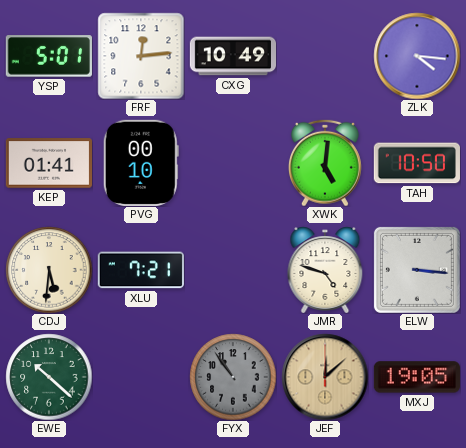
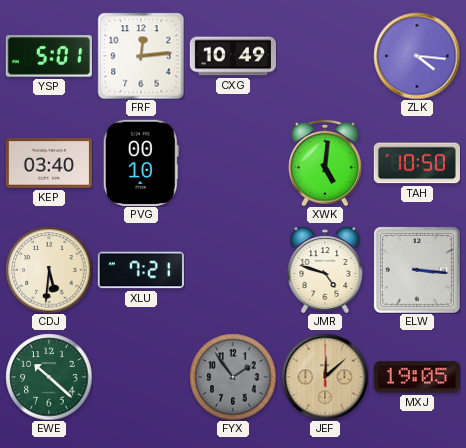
KEP: 01:41 -> 03:40 (48, 163)
FYX: 10:54 -> 1:54 (233, 377)
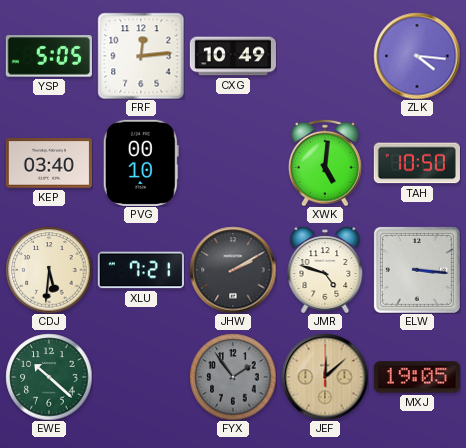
YSP: 5:01 -> 5:05 (49, 56)
JHW: none -> 2:10 (233, 270)
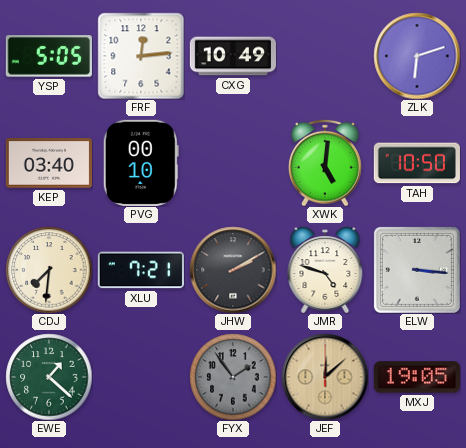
ZLK: 4:16 -> 6:12 (417, 56)
CDJ: 5:31 -> 7:31 (49, 270)
EWE: 10:22 -> 1:22 (49, 377)
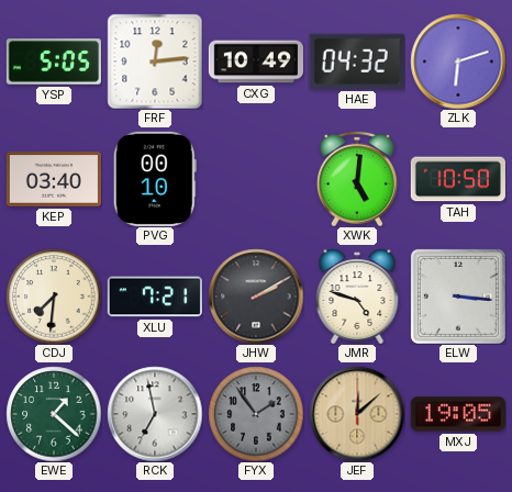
HAE: none -> 04:32 (357, 62)
RCK: none -> 6:58 (155, 414)
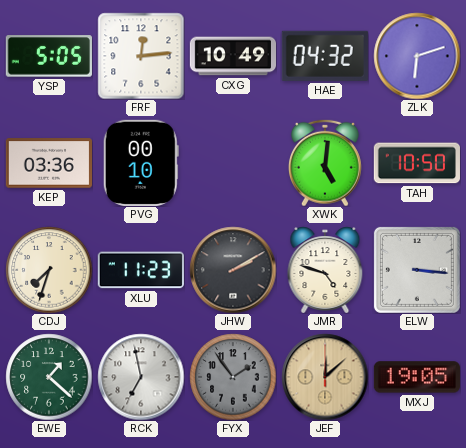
KEP: 03:40 -> 03:36 (48, 163)
CDJ: 7:31 -> 7:33 (49, 270)
XLU: 7:21 -> 11:23 (141, 270)
